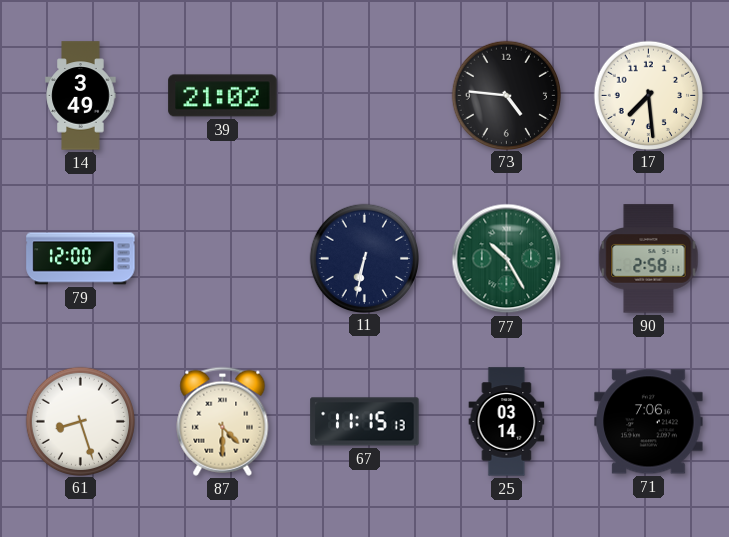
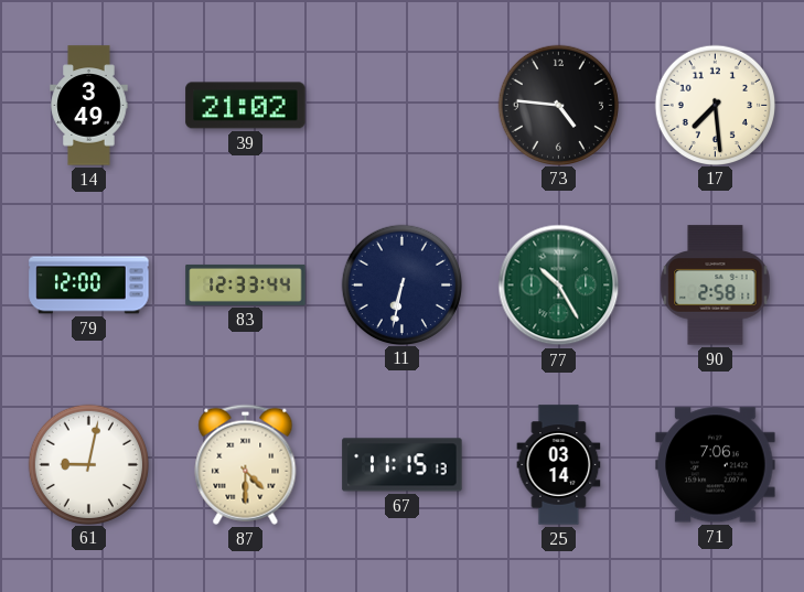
83: none -> 12:33 (246, 284)
61: 8:27 -> 9:02 (88, 464)
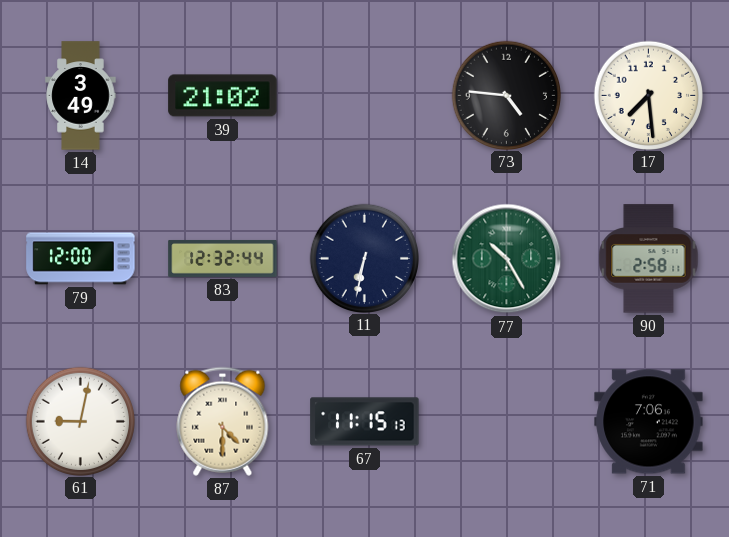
83: 12:33 -> 12:32 (223, 258)
25: 03:14 -> none (559, 465)
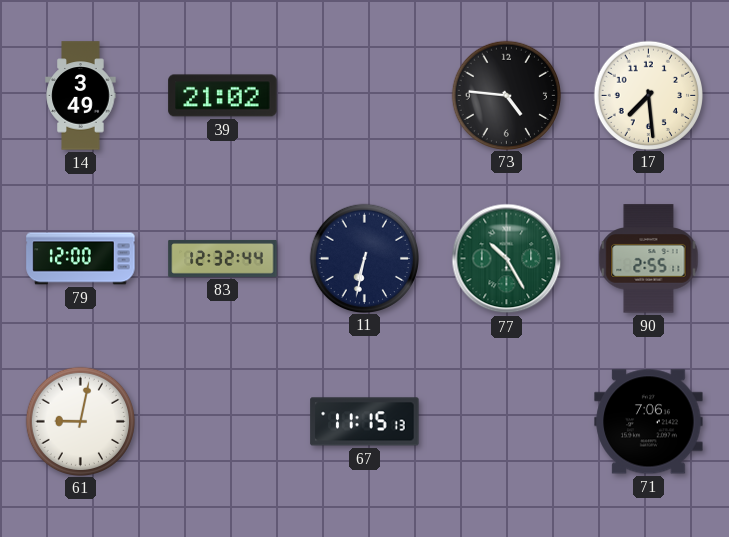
90: 2:58 -> 2:55 (649, 259)
87: 4:30 -> none (223, 421)
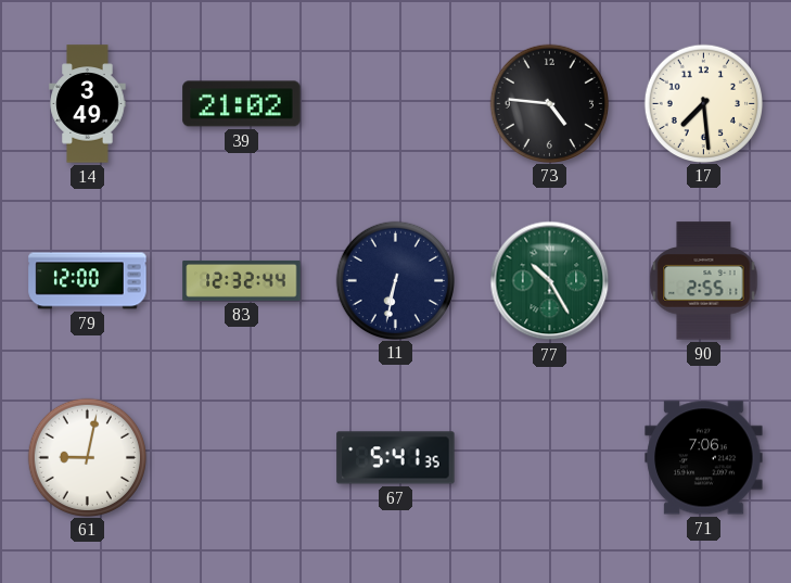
67: 11:15 -> 5:41 (396, 458)
